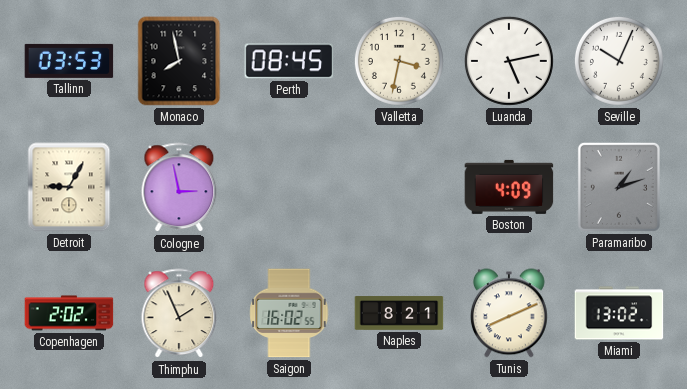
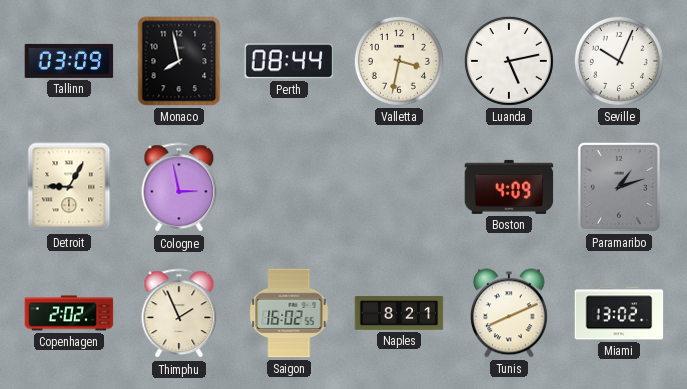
Tallinn: 03:53 -> 03:09 (69, 61)
Perth: 08:45 -> 08:44 (289, 61)
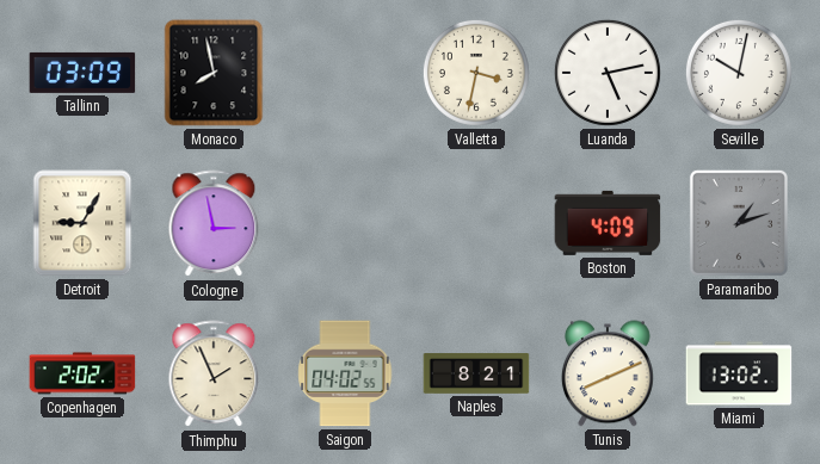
Perth: 08:44 -> none (289, 61)
Seville: 10:04 -> 10:02 (739, 73)
Saigon: 16:02 -> 04:02 (345, 373)
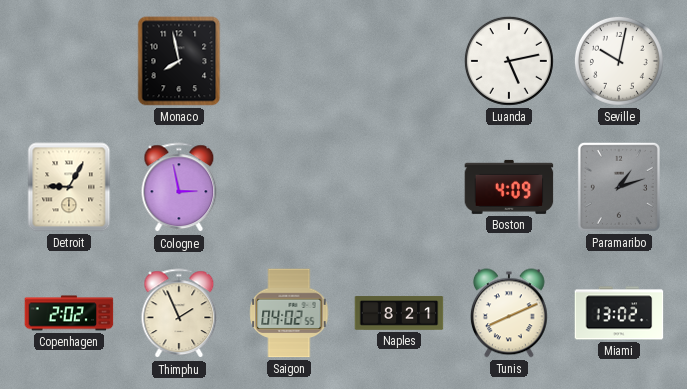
Tallinn: 03:09 -> none (82, 73)
Valletta: 3:32 -> none (476, 73)
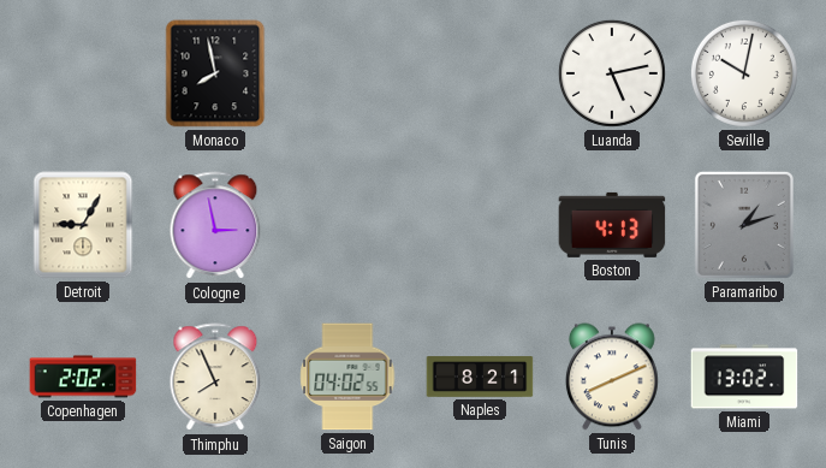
Boston: 4:09 -> 4:13 (612, 225)
Thimphu: 1:56 -> 7:56 (215, 378)
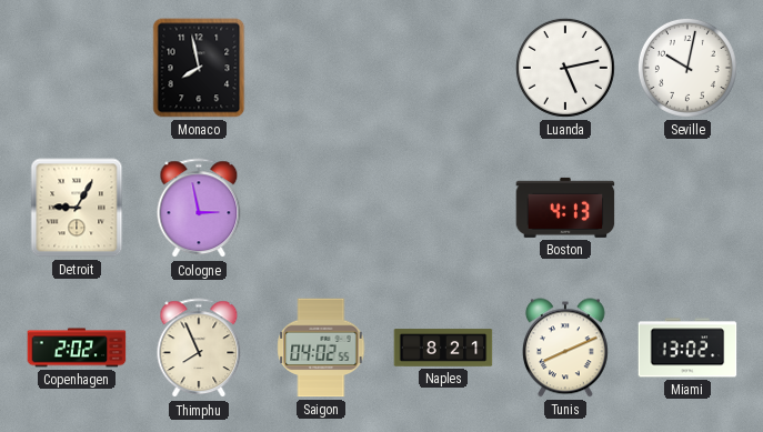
Paramaribo: 1:12 -> none (744, 225)
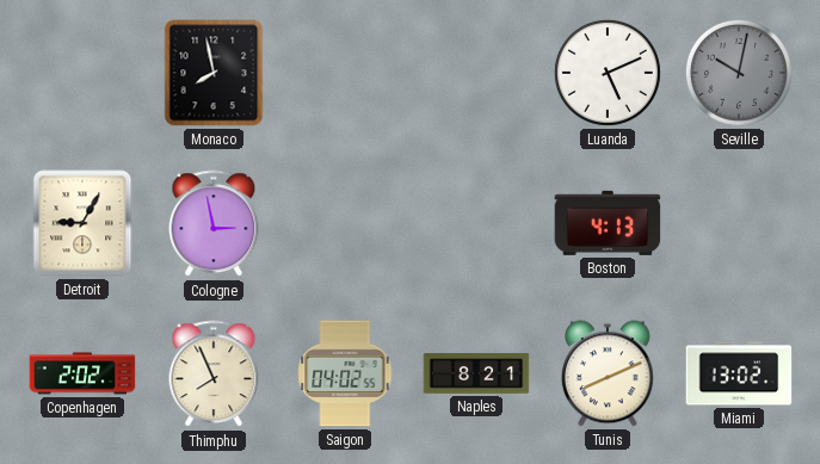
Luanda: 5:13 -> 5:11 (608, 73)
Seville dial: white -> grey (739, 73)
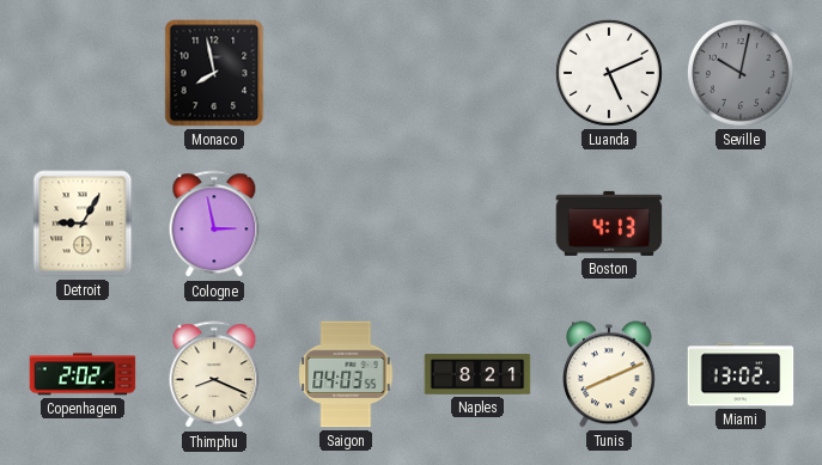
Thimphu: 7:56 -> 8:19 (214, 375)
Saigon: 04:02 -> 04:03 (346, 374)
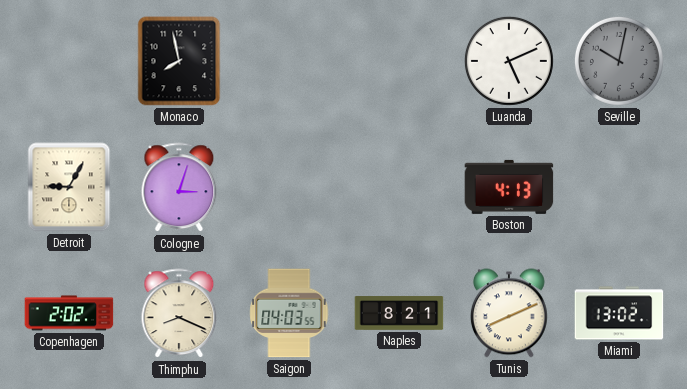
Cologne: 2:58 -> 3:03 (179, 188)
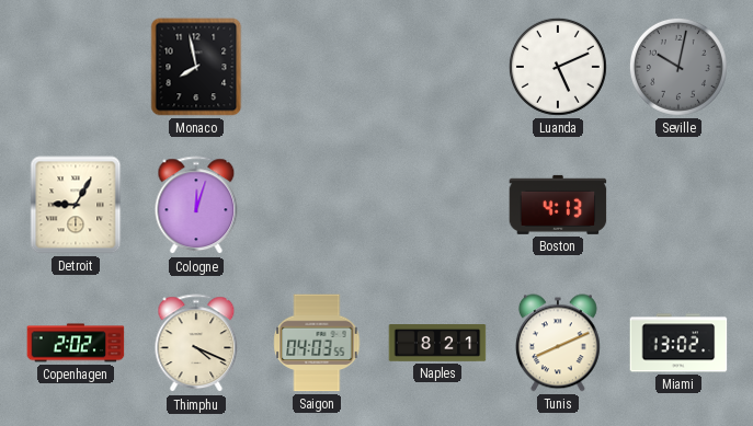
Cologne: 3:03 -> 12:03 (196, 206)
Thimphu: 8:19 -> 4:19 (196, 344)
